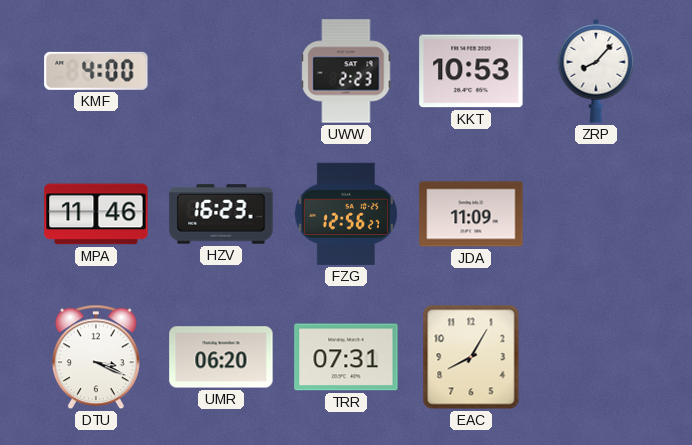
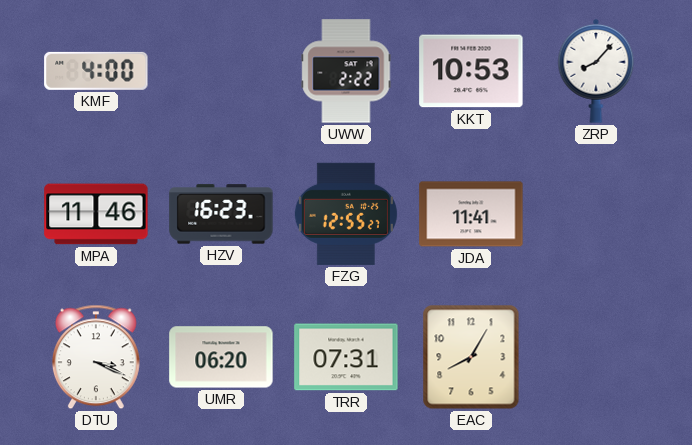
UWW: 2:23 -> 2:22 (346, 71)
FZG: 12:56 -> 12:55 (346, 214)
JDA: 11:09 -> 11:41 (471, 214)
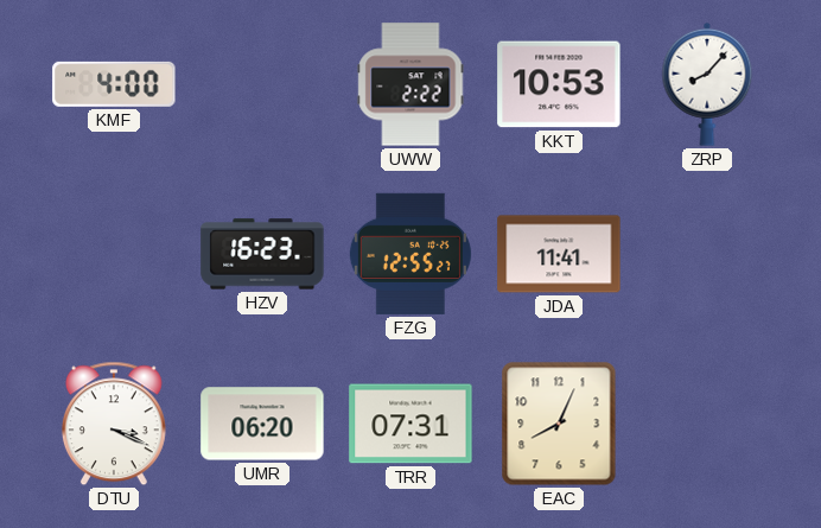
MPA: 11:46 -> none (96, 214)
EAC: 8:05 -> 8:04 (559, 424)
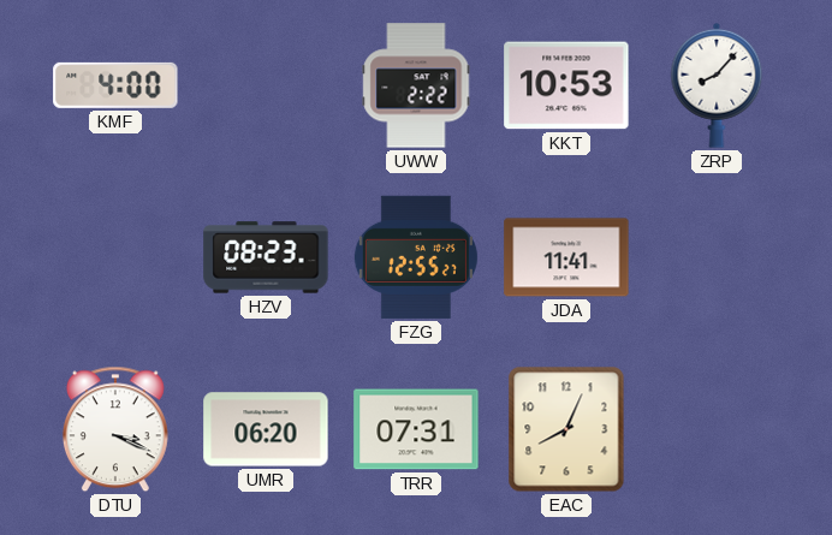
HZV: 16:23 -> 08:23 (266, 257)
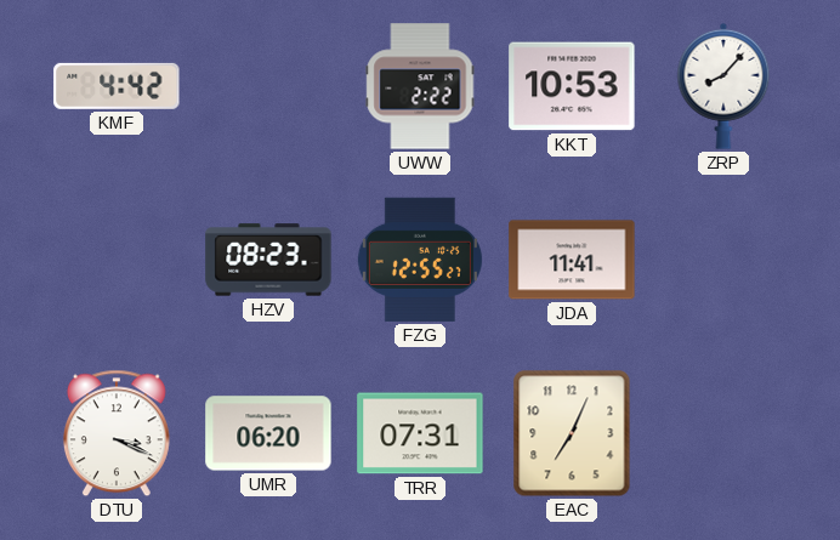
KMF: 4:00 -> 4:42 (117, 86)
EAC: 8:04 -> 7:04 (572, 433)
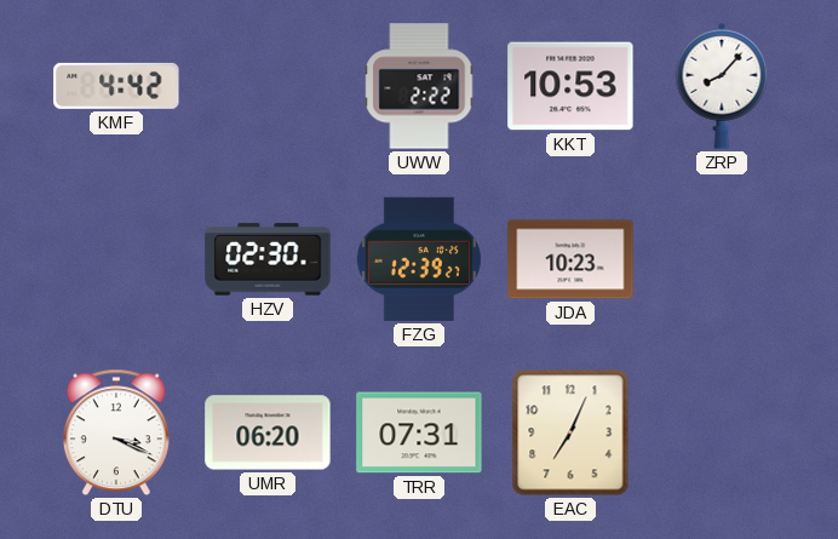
HZV: 08:23 -> 02:30 (268, 259)
FZG: 12:55 -> 12:39 (419, 259)
JDA: 11:41 -> 10:23 (570, 259)
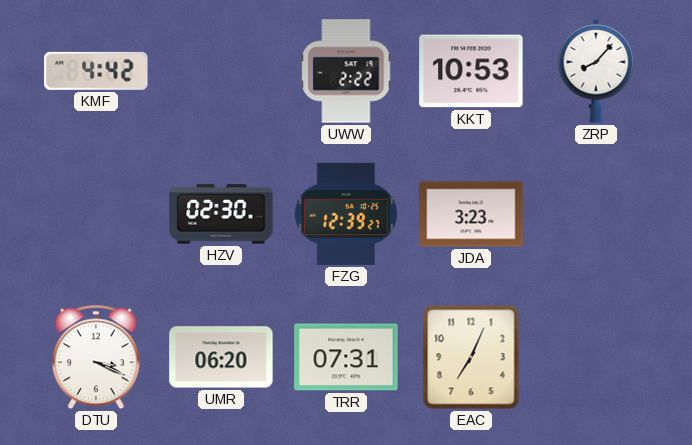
JDA: 10:23 -> 3:23 (471, 214)
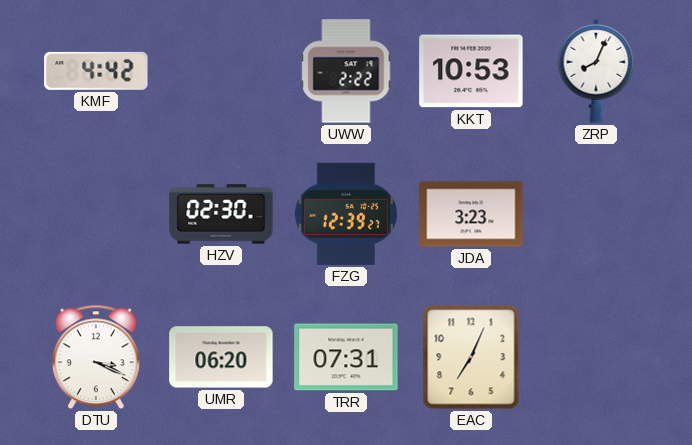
ZRP: 8:07 -> 8:04 (596, 71)
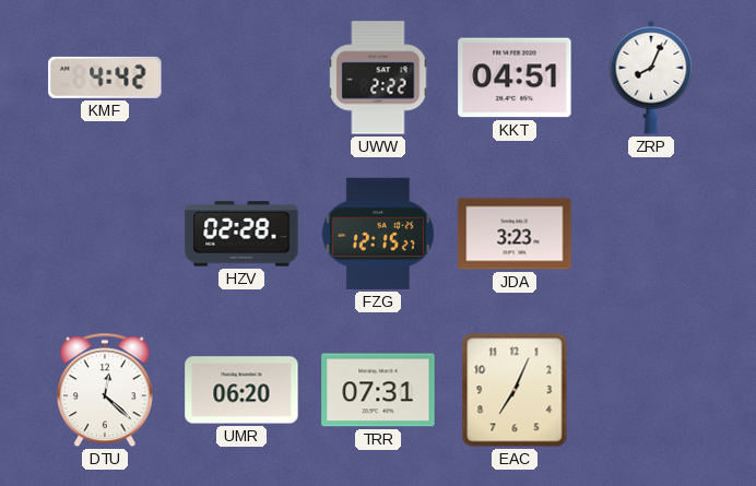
KKT: 10:53 -> 04:51 (515, 78)
HZV: 02:30 -> 02:28 (241, 234)
FZG: 12:39 -> 12:15 (378, 234)
DTU: 3:19 -> 12:22 (105, 390)
